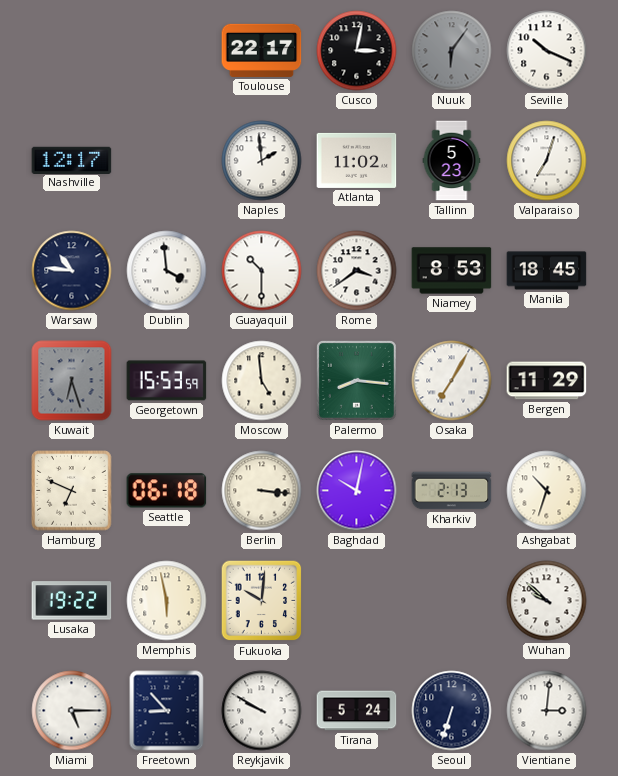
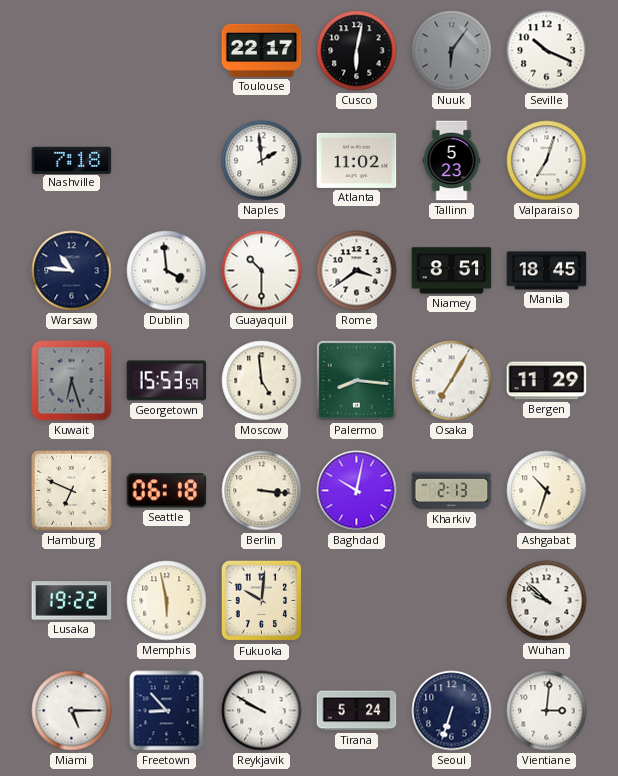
Cusco: 3:02 -> 6:02 (357, 51)
Nashville: 12:17 -> 7:18 (72, 160)
Niamey: 8:53 -> 8:51 (452, 271)
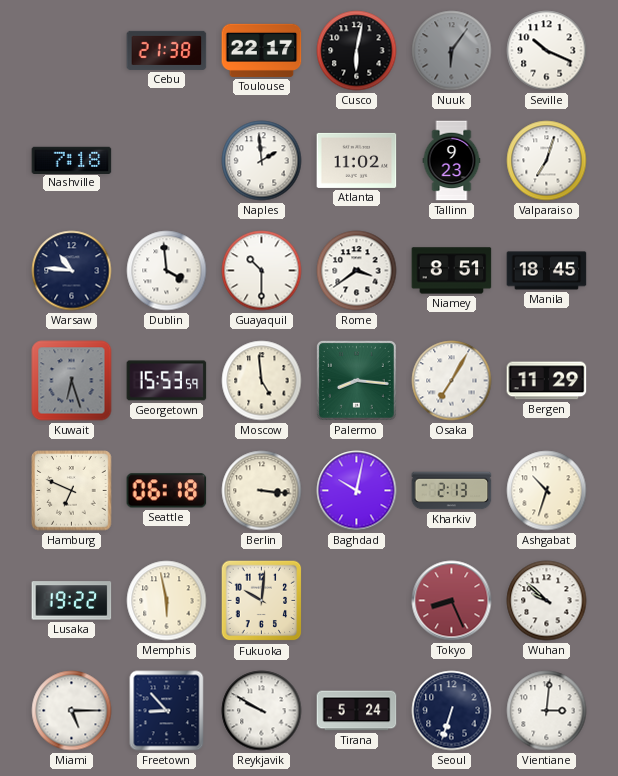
Cebu: none -> 21:38 (167, 50)
Tallinn: 5:23 -> 9:23 (452, 161)
Tokyo: none -> 8:26 (452, 601)
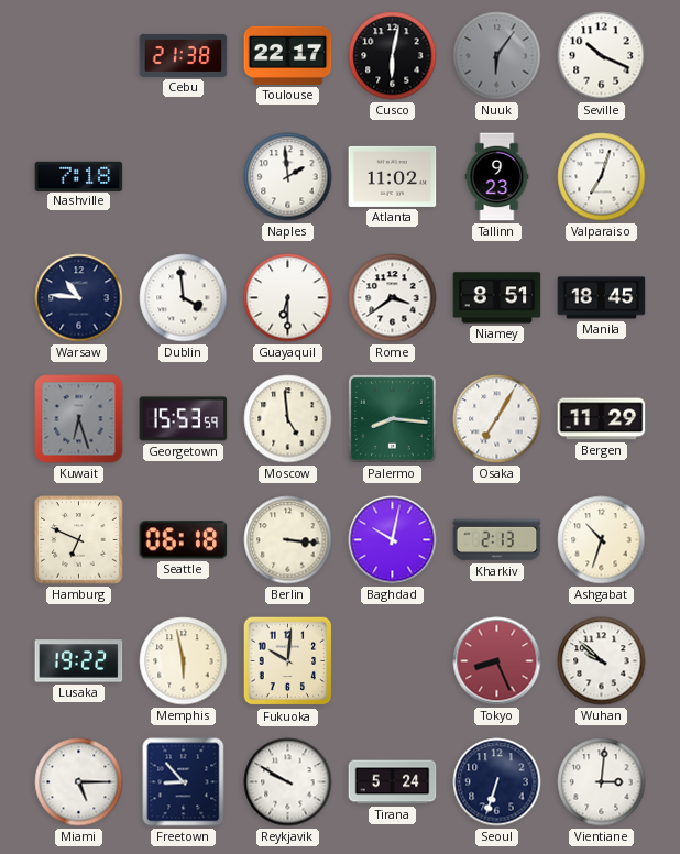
Guayaquil: 10:30 -> 6:30 (288, 298)
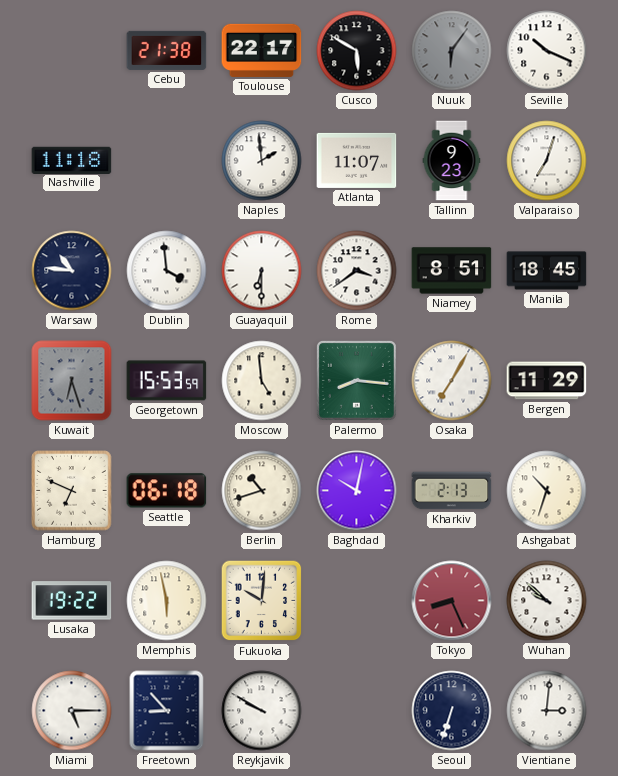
Cusco: 6:02 -> 5:50 (357, 51)
Nashville: 7:18 -> 11:18 (72, 160)
Atlanta: 11:02 -> 11:07 (357, 160)
Berlin: 3:16 -> 10:42 (262, 491)
Tirana: 5:24 -> none (393, 782)
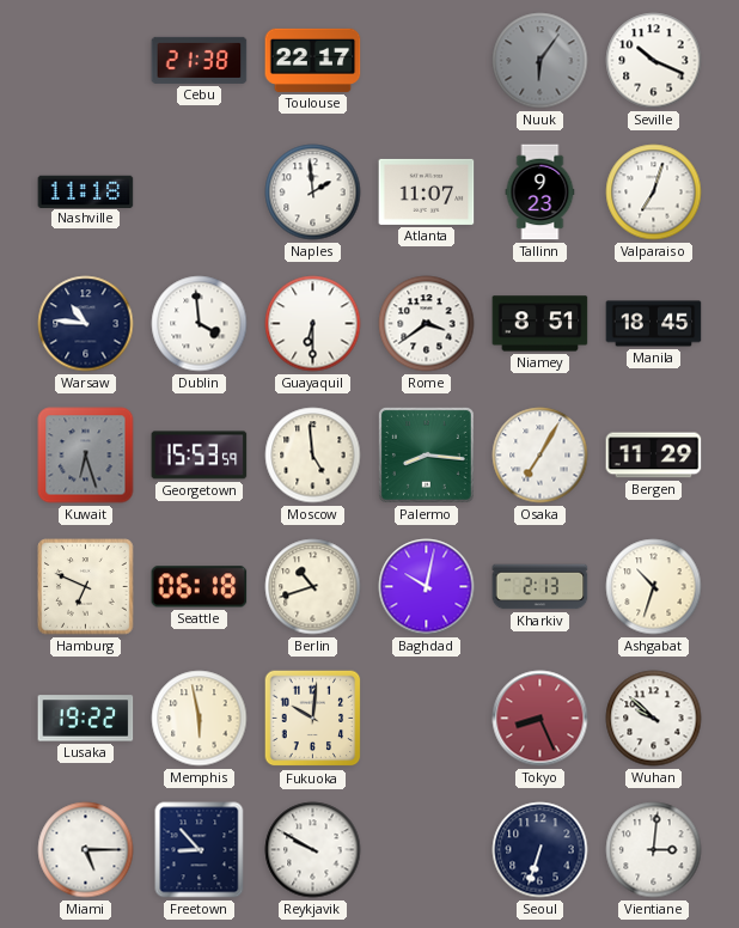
Cusco: 5:50 -> none (357, 51)
